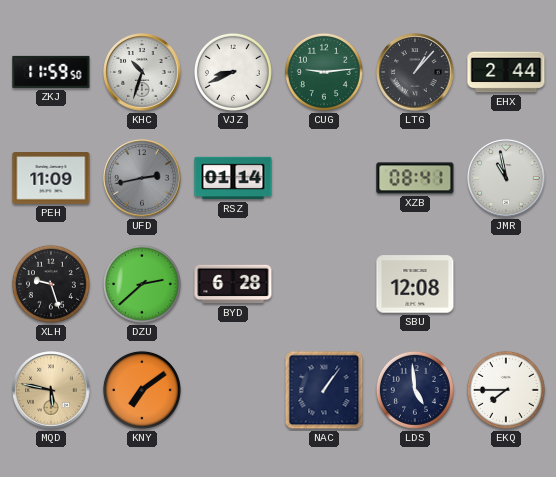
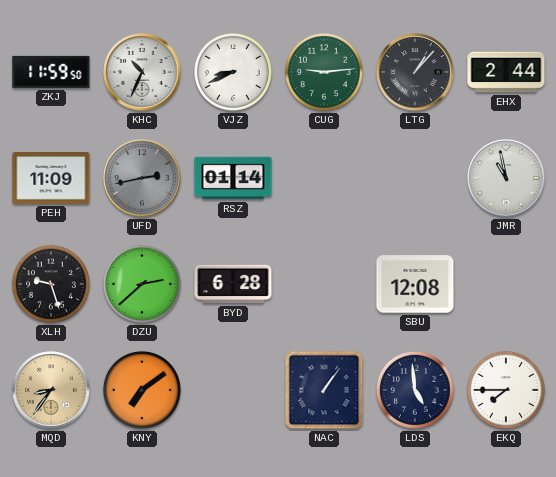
KHC: 10:33 -> 10:34 (142, 72)
XZB: 08:41 -> none (415, 178)
MQD: 5:47 -> 8:36 (51, 390)
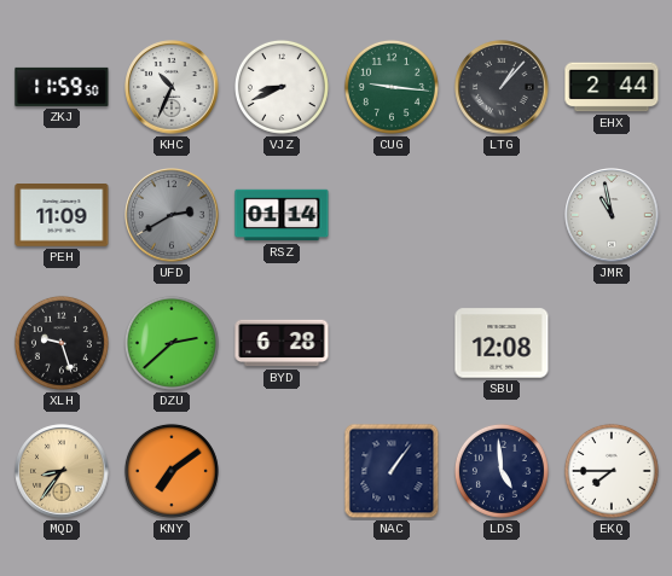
CUG: 9:14 -> 9:16 (392, 87)
UFD: 2:43 -> 2:40 (172, 215)
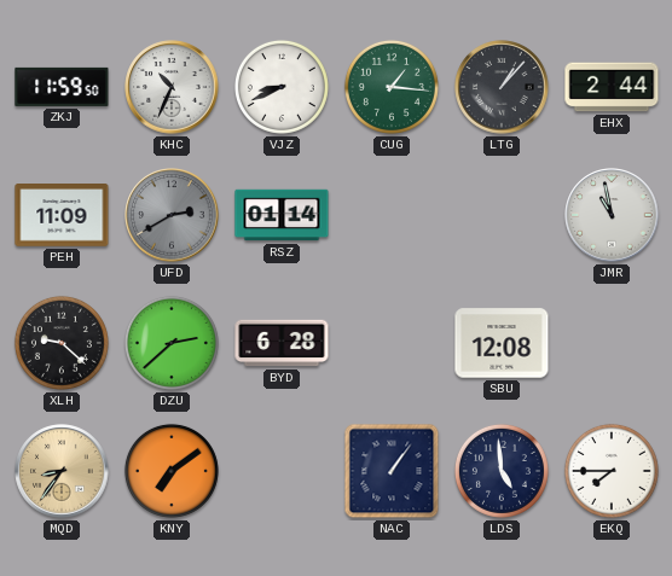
CUG: 9:16 -> 1:16 (392, 87)
XLH: 9:27 -> 9:22 (62, 343)
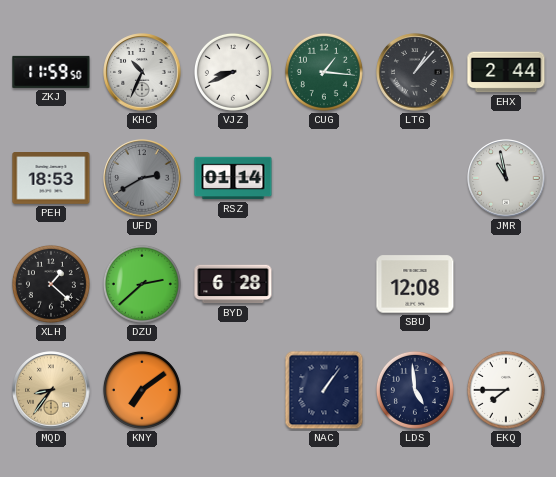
PEH: 11:09 -> 18:53 (51, 179)
XLH: 9:22 -> 1:22 (51, 284)
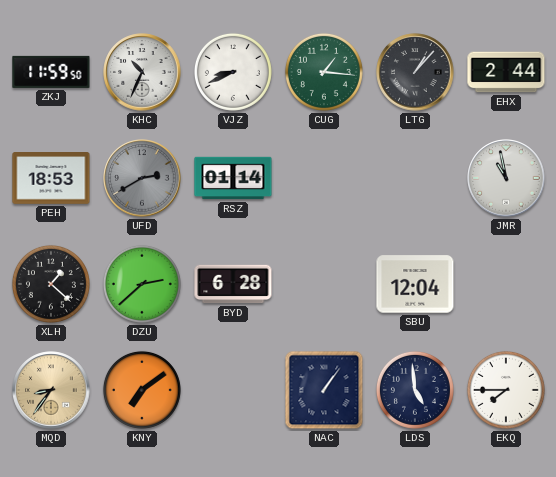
SBU: 12:08 -> 12:04 (415, 284)
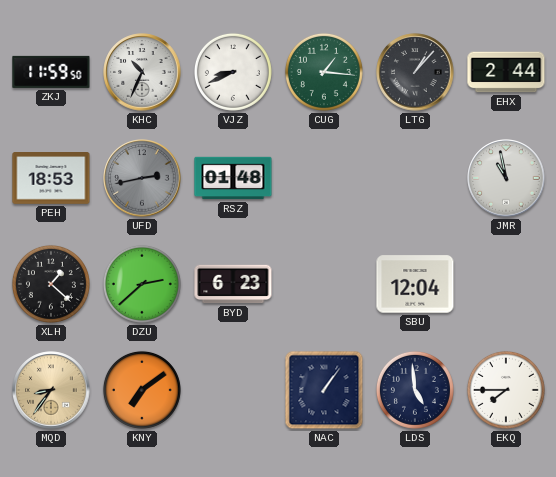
UFD: 2:40 -> 2:43 (142, 178)
RSZ: 01:14 -> 01:48 (233, 178)
BYD: 6:28 -> 6:23 (233, 284)
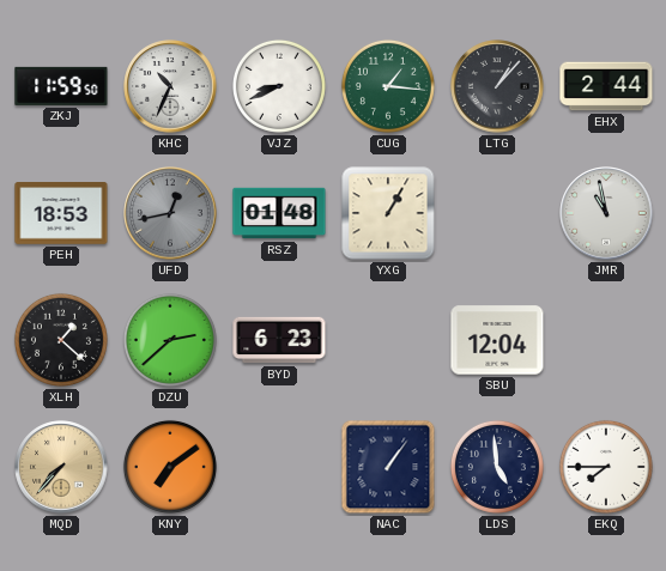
UFD: 2:43 -> 12:43 (170, 213)
YXG: none -> 1:05 (388, 213)
MQD: 8:36 -> 7:37 (61, 467)
